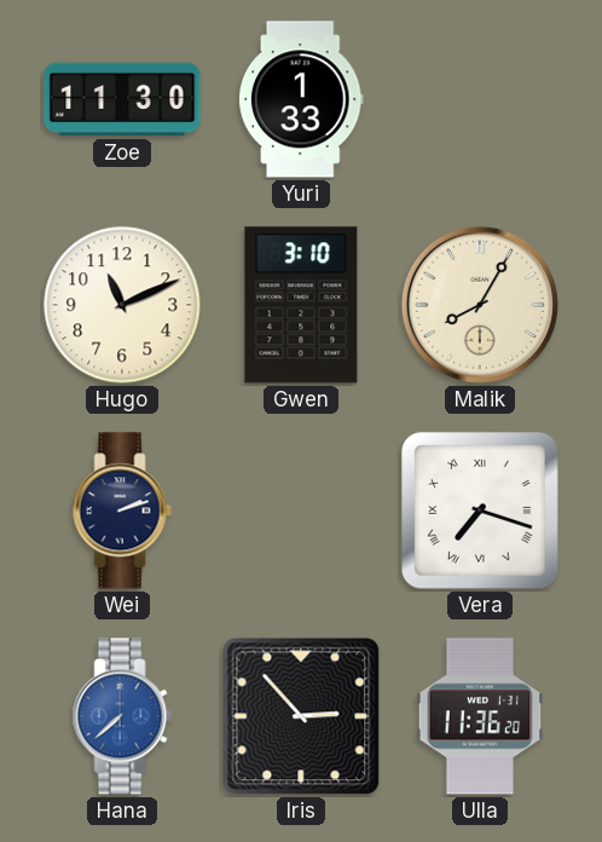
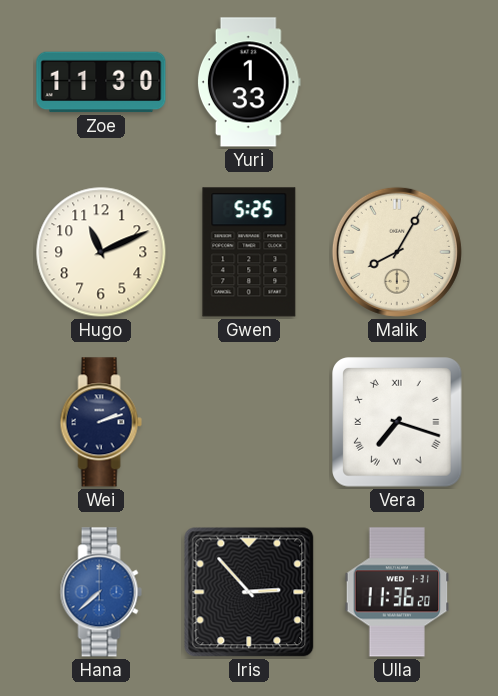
Gwen: 3:10 -> 5:25 (249, 252)
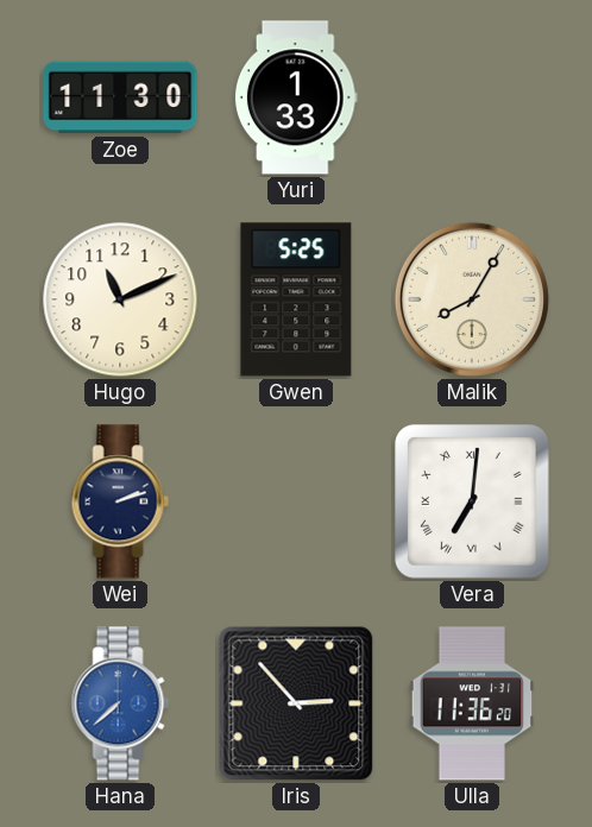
Vera: 7:18 -> 7:01 (472, 501)
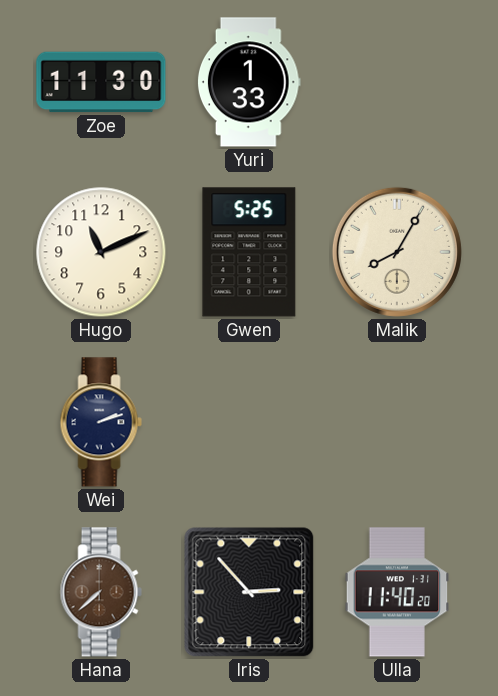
Vera: 7:01 -> none (472, 501)
Hana dial: blue -> brown (101, 592)
Ulla: 11:36 -> 11:40 (397, 592)
